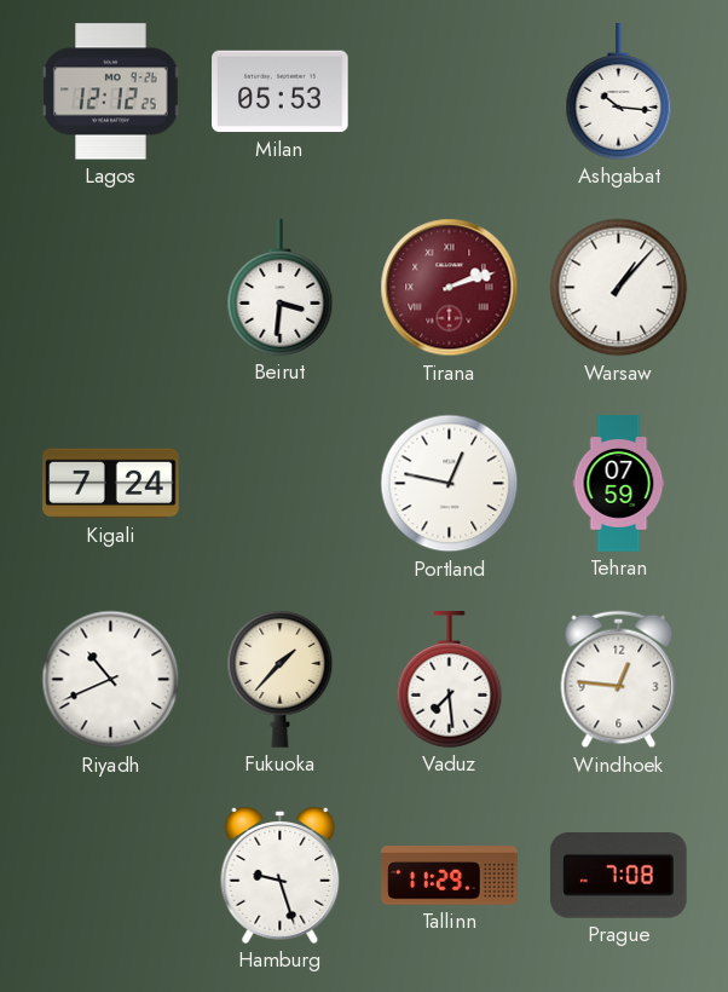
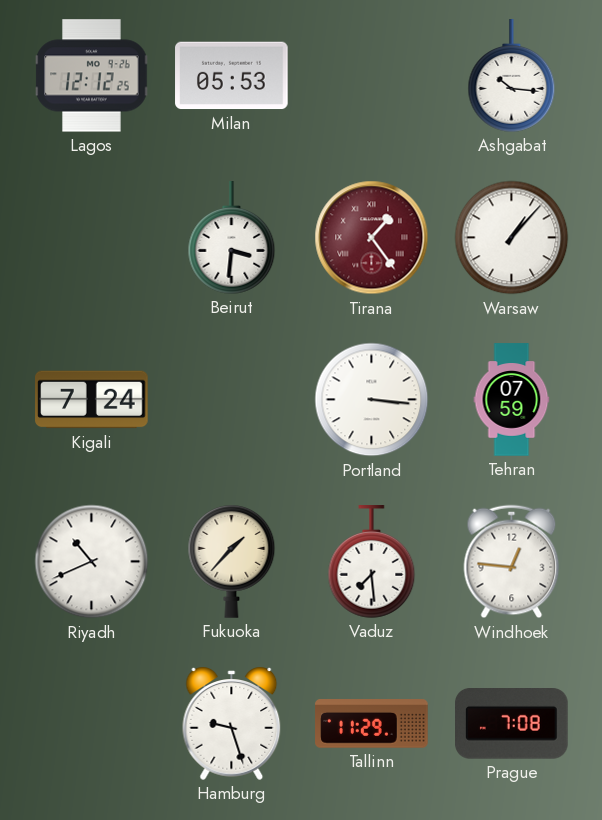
Tirana: 2:12 -> 1:24 (372, 238)
Portland: 12:47 -> 3:16 (372, 400)
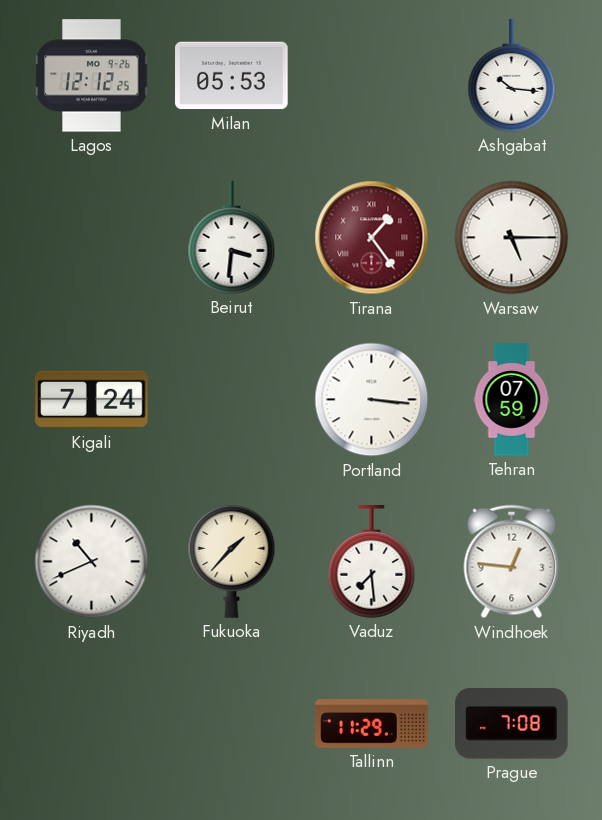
Warsaw: 1:07 -> 5:15 (512, 238)
Hamburg: 9:27 -> none (232, 723)
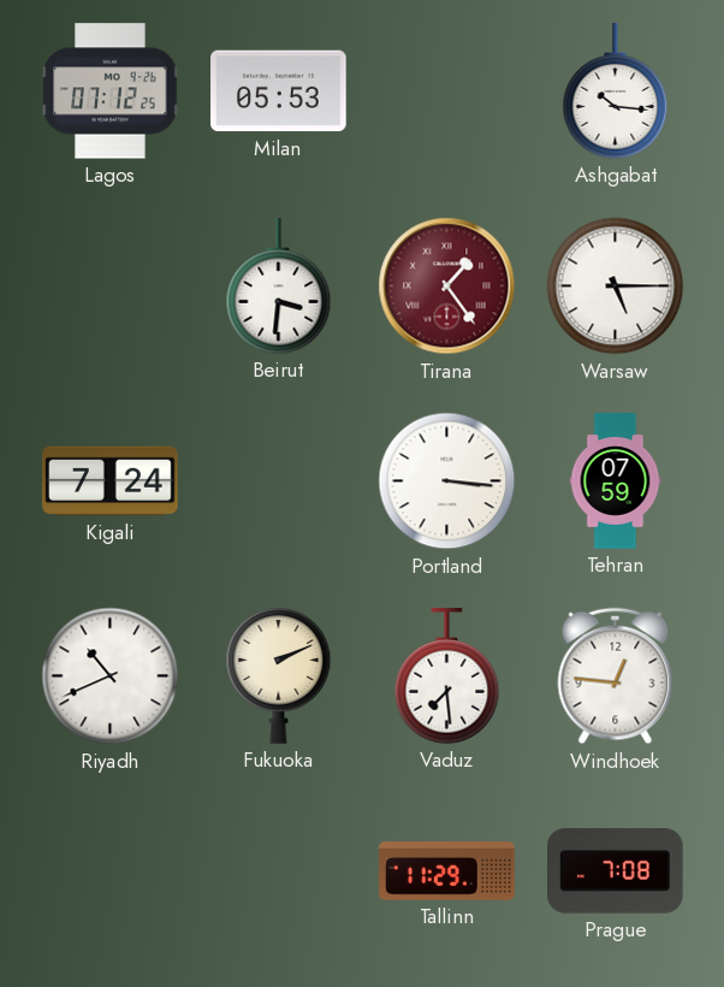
Lagos: 12:12 -> 07:12 (111, 91)
Fukuoka: 1:37 -> 2:11 (279, 676)
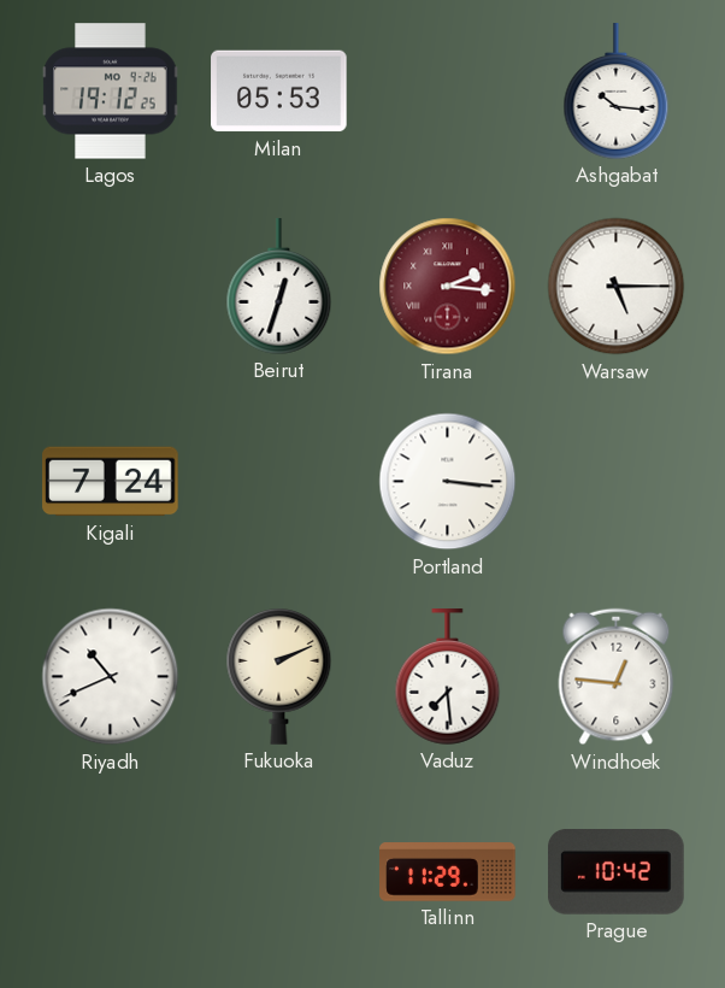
Lagos: 07:12 -> 19:12 (111, 92)
Beirut: 3:31 -> 12:33 (279, 287)
Tirana: 1:24 -> 2:16 (448, 287)
Tehran: 07:59 -> none (616, 481)
Prague: 7:08 -> 10:42 (617, 872)
